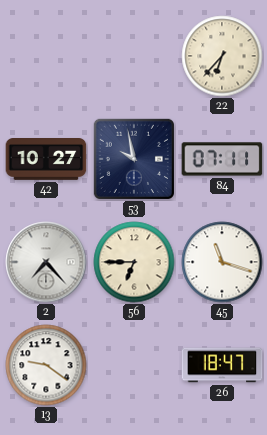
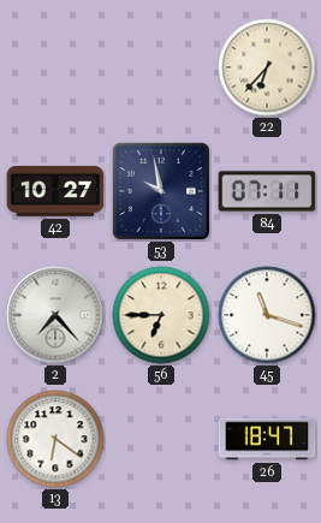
13: 9:21 -> 6:21 (55, 439)
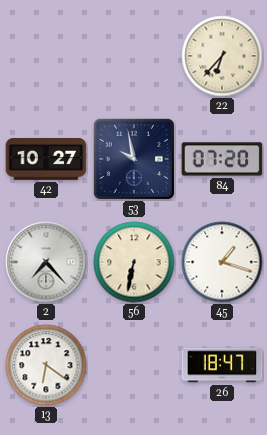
84: 07:11 -> 07:20 (222, 159)
56: 6:45 -> 6:32 (134, 262)
45: 11:18 -> 1:18 (222, 262)
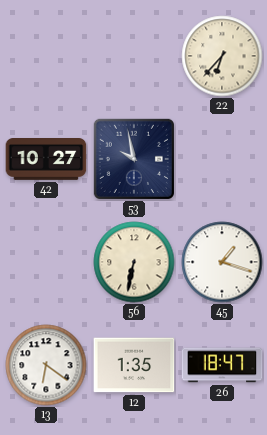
84: 07:20 -> none (222, 159)
2: 7:23 -> none (46, 262)
12: none -> 1:35 (134, 365)
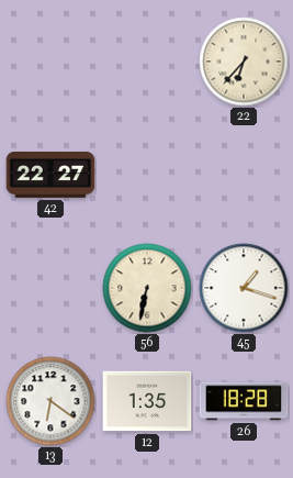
42: 10:27 -> 22:27 (50, 176)
53: 9:58 -> none (134, 159)
26: 18:47 -> 18:28 (244, 401)
